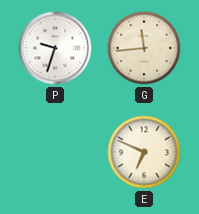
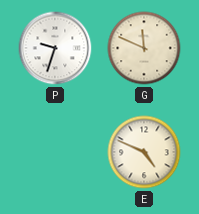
G: 11:44 -> 11:49 (144, 48)
E: 6:49 -> 4:49 (144, 152)
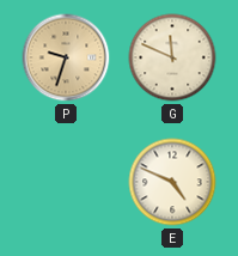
P dial: white -> champagne (66, 57)
